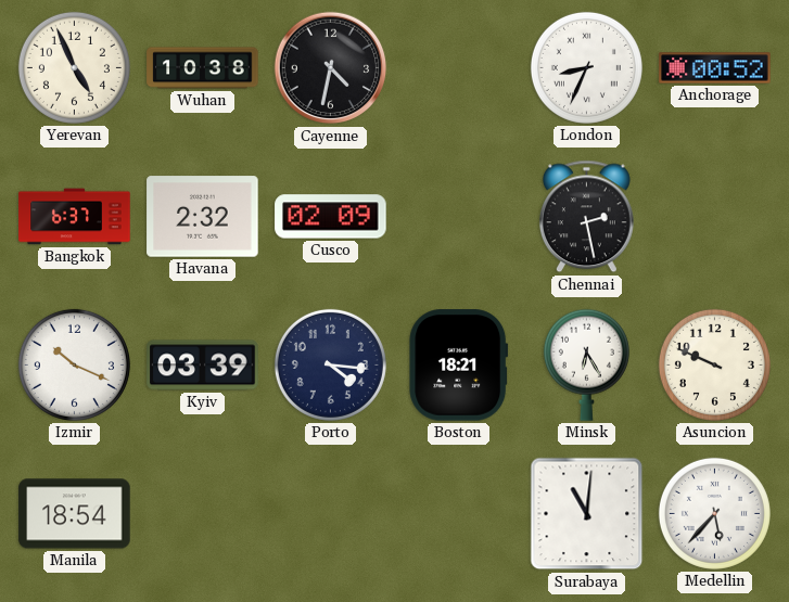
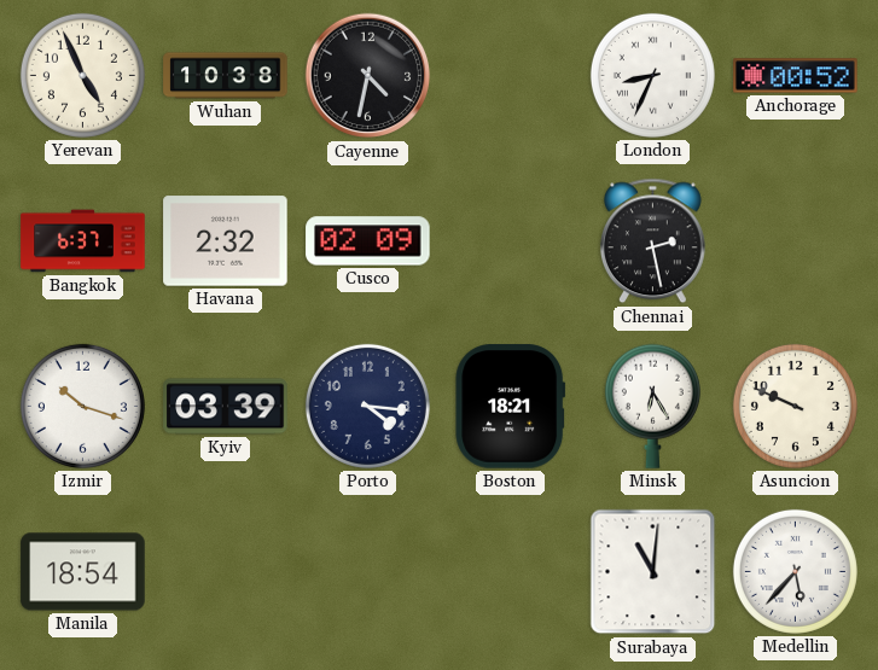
Izmir: 10:19 -> 10:18 (82, 406)
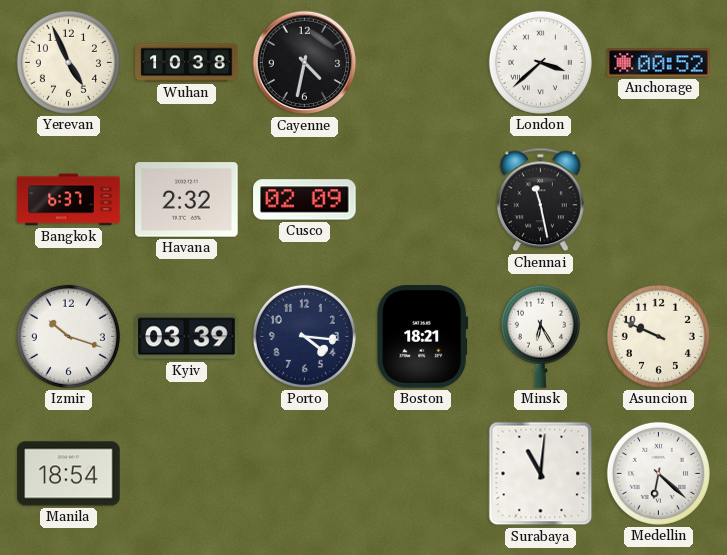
London: 8:34 -> 3:38 (540, 62)
Chennai: 2:28 -> 11:28 (540, 200)
Medellin: 5:37 -> 6:22 (658, 473)
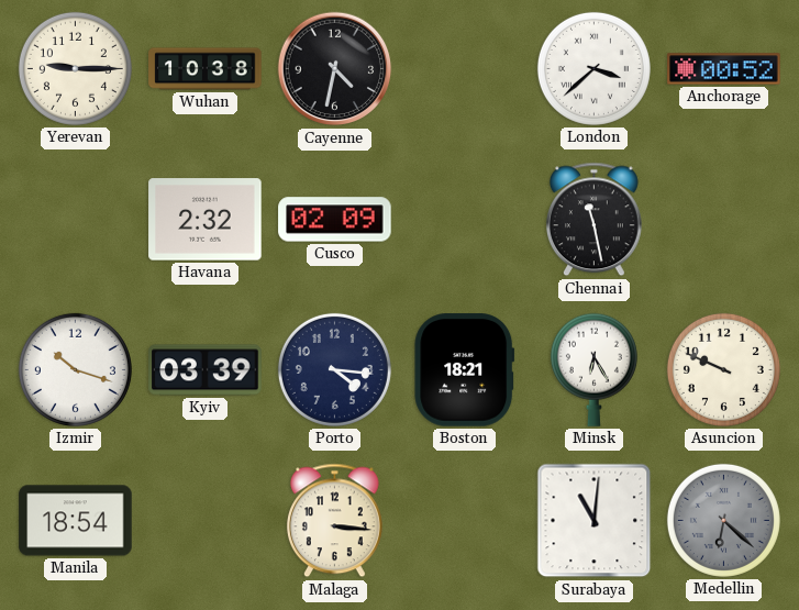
Yerevan: 4:56 -> 9:15 (75, 68)
Bangkok: 6:37 -> none (69, 200)
Malaga: none -> 3:16 (334, 521)
Medellin dial: white -> grey (723, 520)
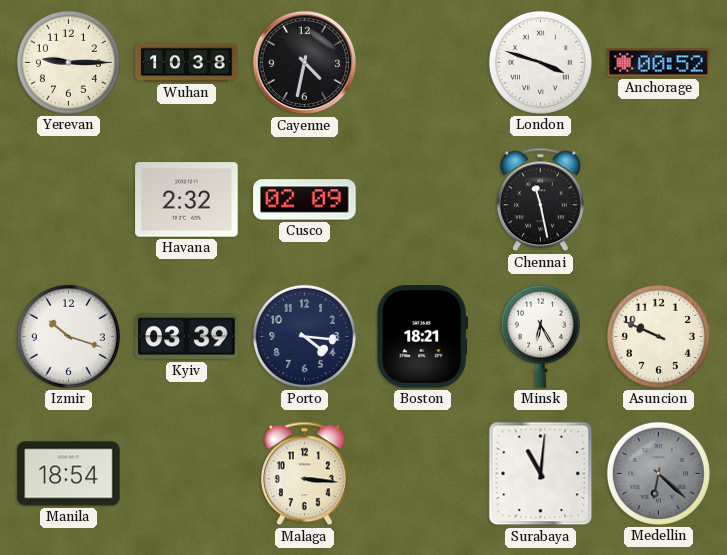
London: 3:38 -> 3:48 (540, 62)
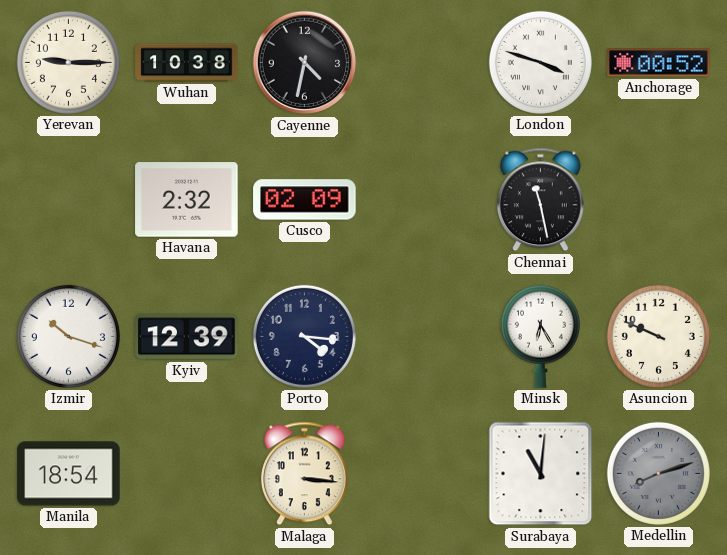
Kyiv: 03:39 -> 12:39 (187, 337)
Boston: 18:21 -> none (423, 337)
Medellin: 6:22 -> 8:12 (658, 473)
